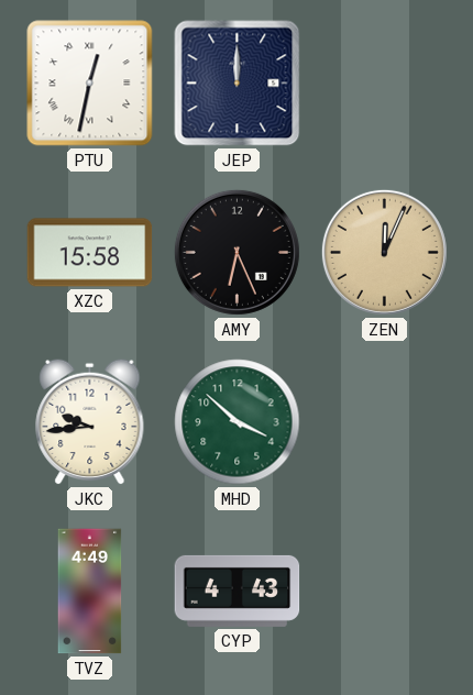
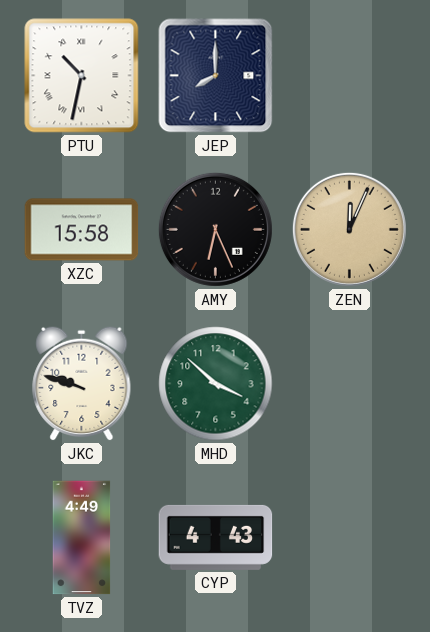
PTU: 12:32 -> 10:32 (82, 76)
JEP: 12:00 -> 8:00 (216, 76)
JKC: 9:44 -> 9:48 (82, 383)
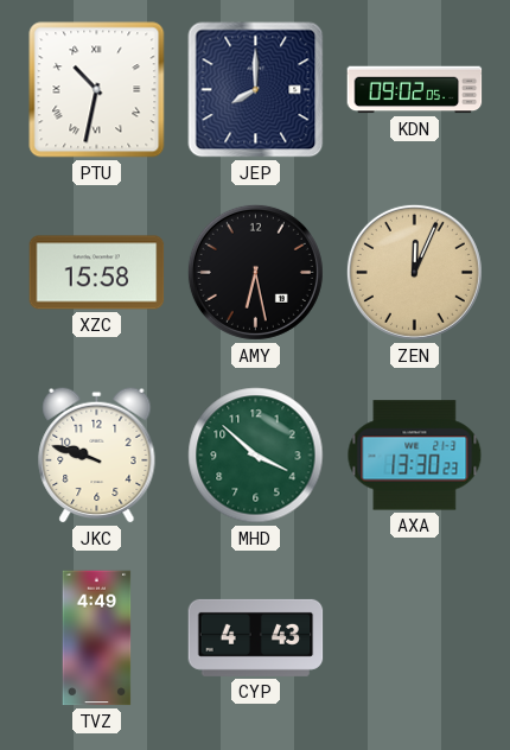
KDN: none -> 09:02 (415, 90)
AMY: 6:26 -> 6:28 (255, 272)
AXA: none -> 13:30 (415, 456)
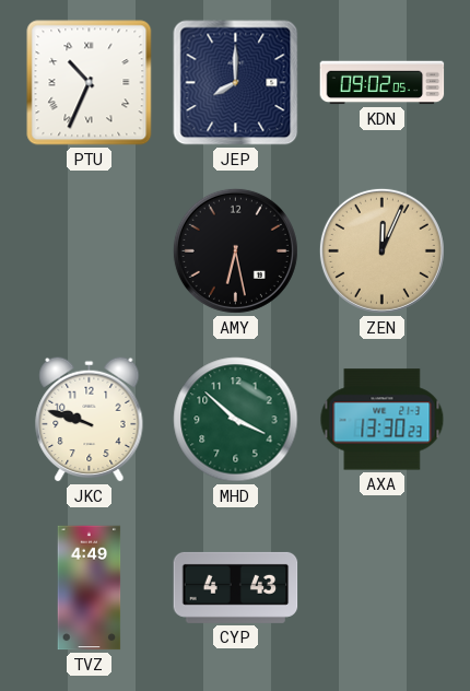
PTU: 10:32 -> 10:34 (90, 83)
XZC: 15:58 -> none (97, 273)
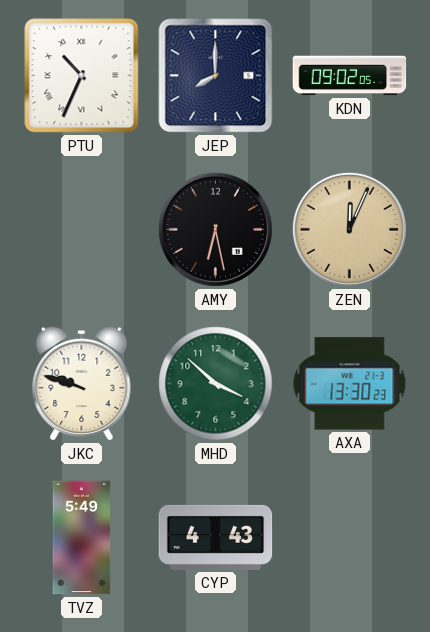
TVZ: 4:49 -> 5:49 (82, 538)
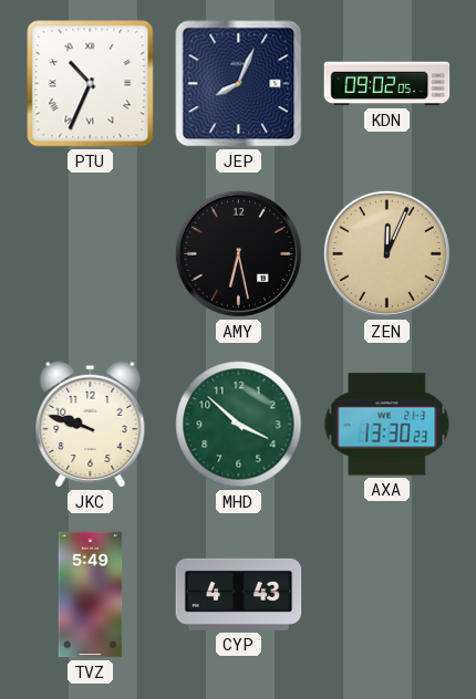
JEP: 8:00 -> 8:04 (239, 84)
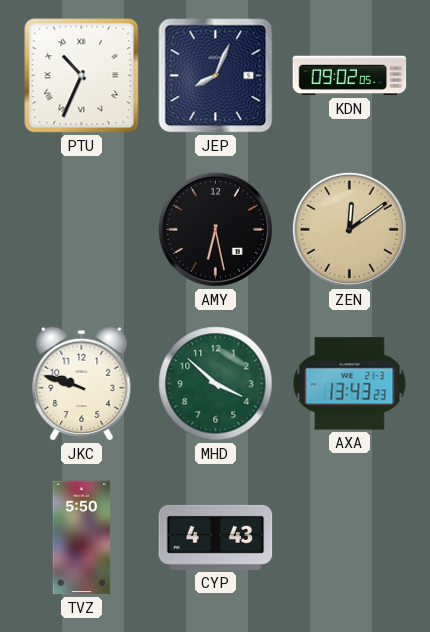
ZEN: 12:04 -> 12:09 (349, 229)
AXA: 13:30 -> 13:43 (350, 384)
TVZ: 5:49 -> 5:50 (82, 538)
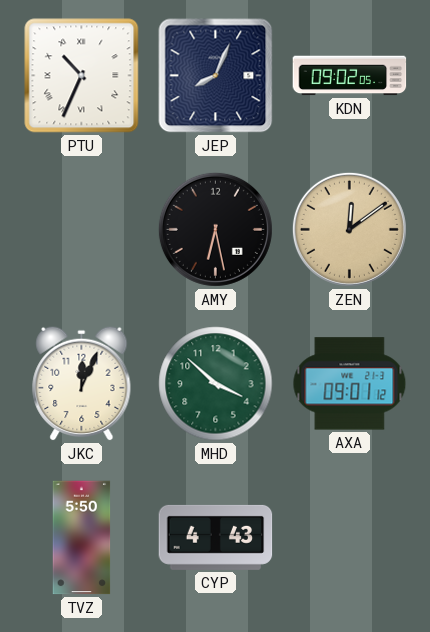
JKC: 9:48 -> 12:04 (82, 383)
AXA: 13:43 -> 09:01 (350, 384)
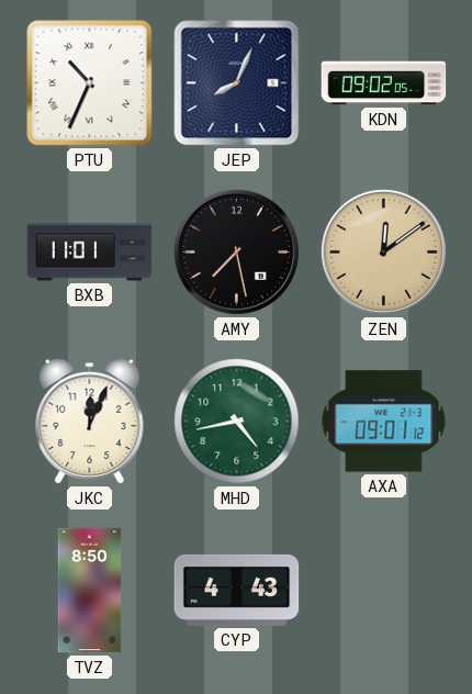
BXB: none -> 11:01 (90, 253)
AMY: 6:28 -> 7:28 (236, 251)
MHD: 3:52 -> 4:43 (237, 422)
TVZ: 5:50 -> 8:50 (90, 591)
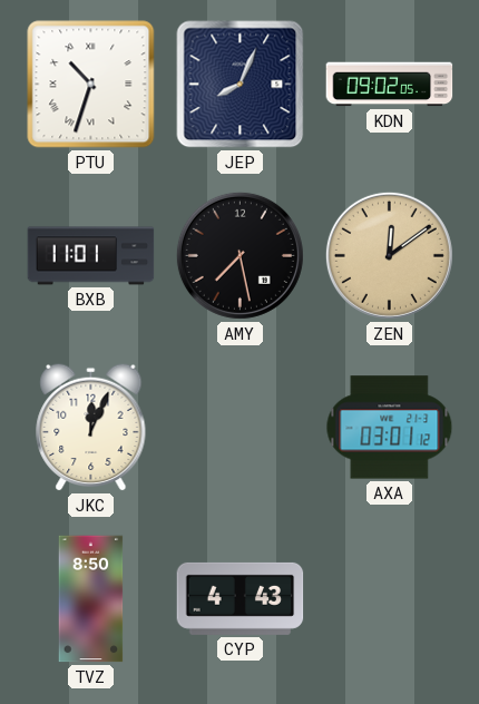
PTU: 10:34 -> 10:33 (91, 85)
MHD: 4:43 -> none (237, 422)
AXA: 09:01 -> 03:01 (390, 428)
